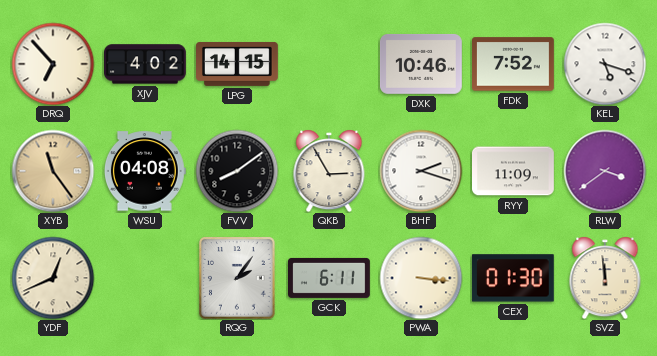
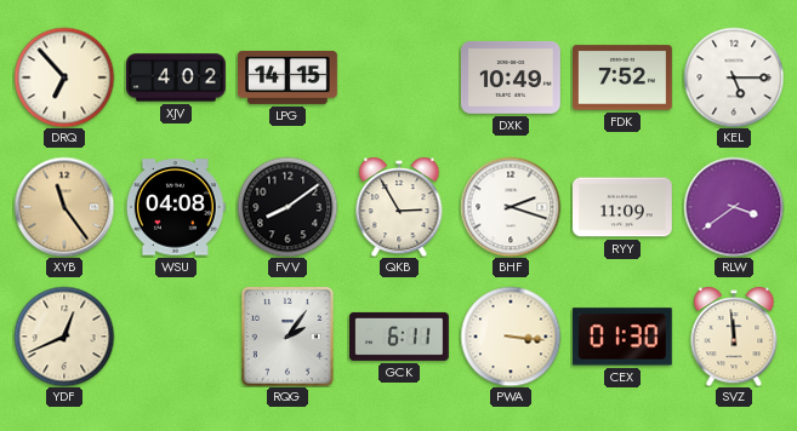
DXK: 10:46 -> 10:49 (511, 77)
KEL: 5:18 -> 5:15 (734, 77)
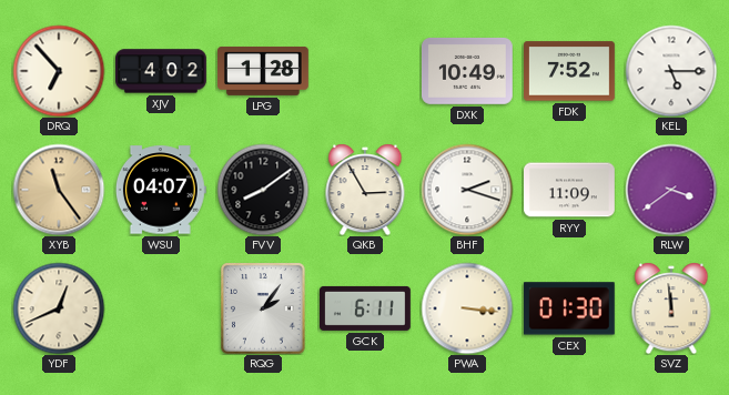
LPG: 14:15 -> 1:28 (264, 71)
WSU: 04:08 -> 04:07 (161, 190)
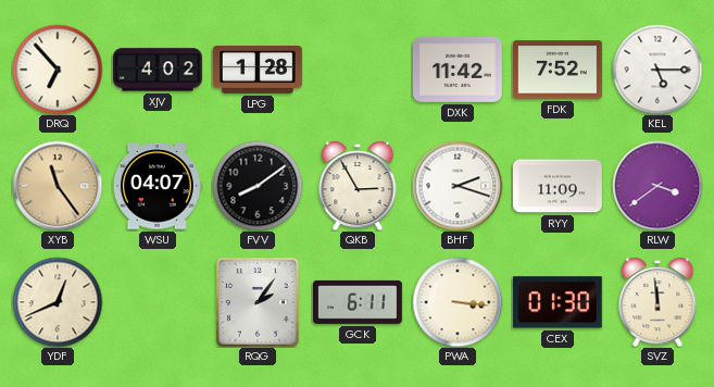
DXK: 10:49 -> 11:42 (458, 70)
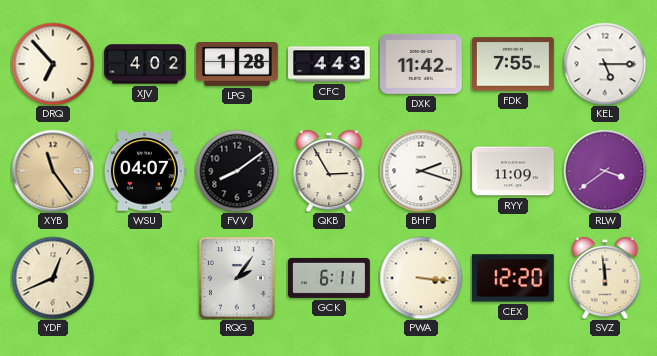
CFC: none -> 4:43 (330, 64)
FDK: 7:52 -> 7:55 (514, 64)
CEX: 01:30 -> 12:20 (513, 278)
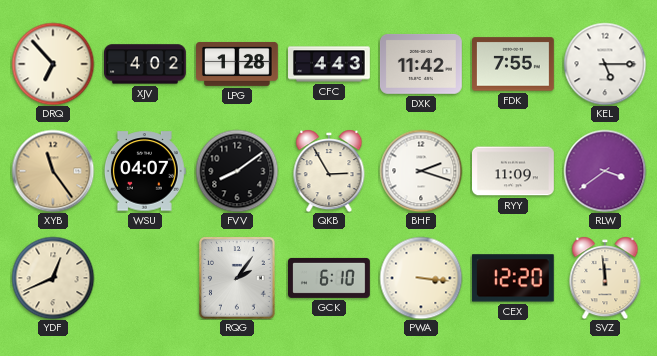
GCK: 6:11 -> 6:10 (330, 278)
